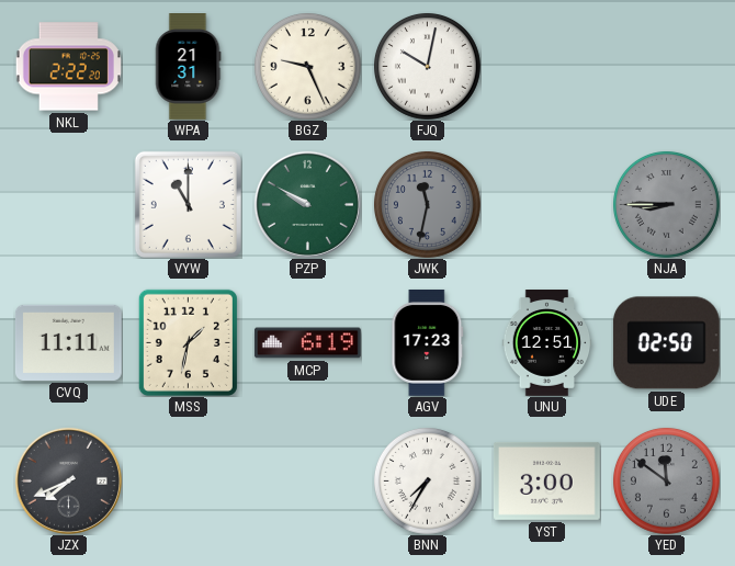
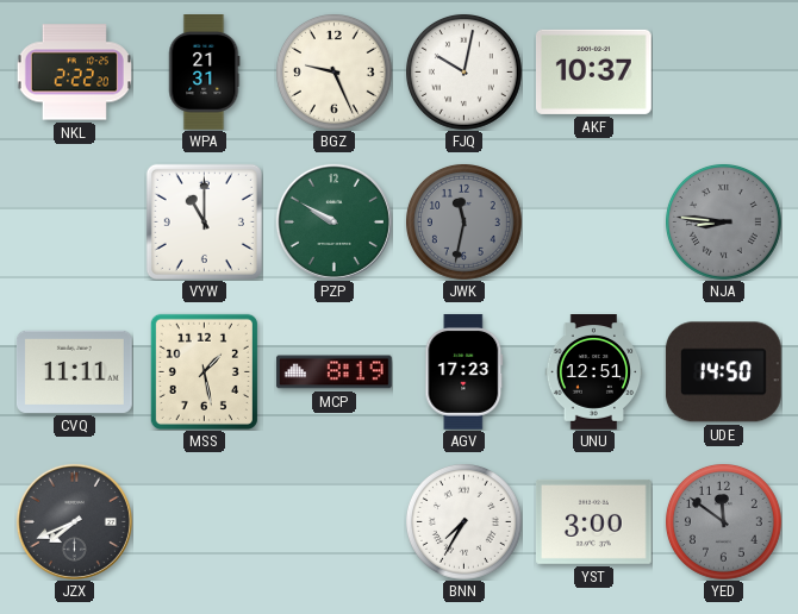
AKF: none -> 10:37 (593, 71)
NJA: 8:45 -> 8:46 (723, 221)
MSS: 1:32 -> 1:28 (204, 371)
MCP: 6:19 -> 8:19 (335, 372)
UDE: 02:50 -> 14:50 (723, 372)
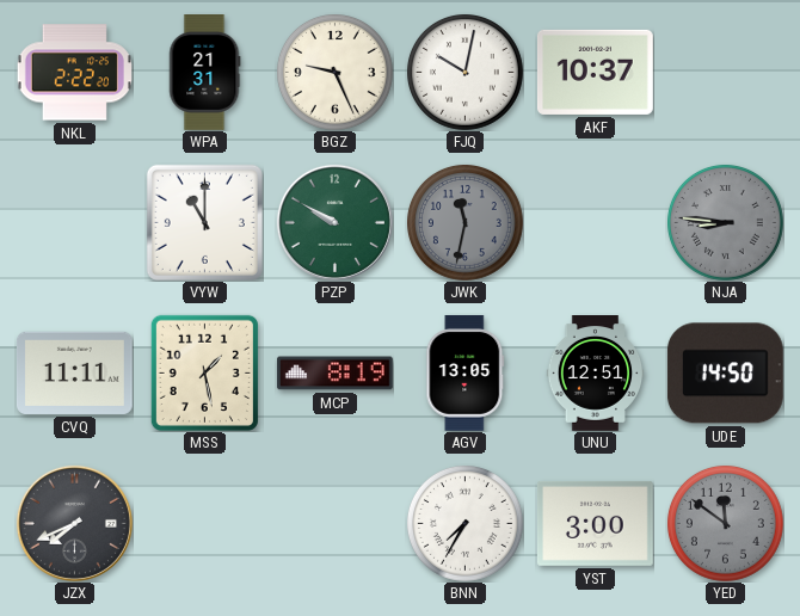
AGV: 17:23 -> 13:05 (466, 374)
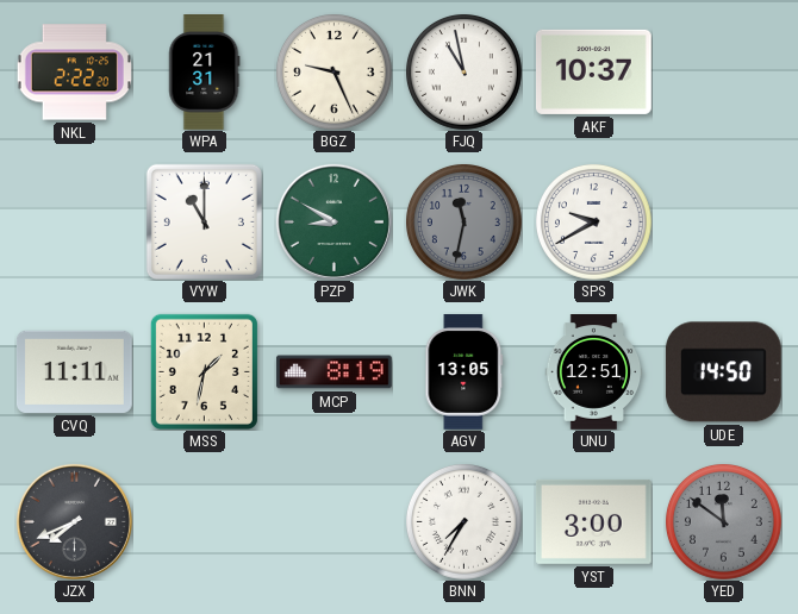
FJQ: 10:02 -> 10:58 (463, 71)
PZP: 9:50 -> 8:50 (333, 221)
SPS: none -> 9:40 (593, 221)
NJA: 8:46 -> none (725, 222)
MSS: 1:28 -> 1:32 (204, 371)
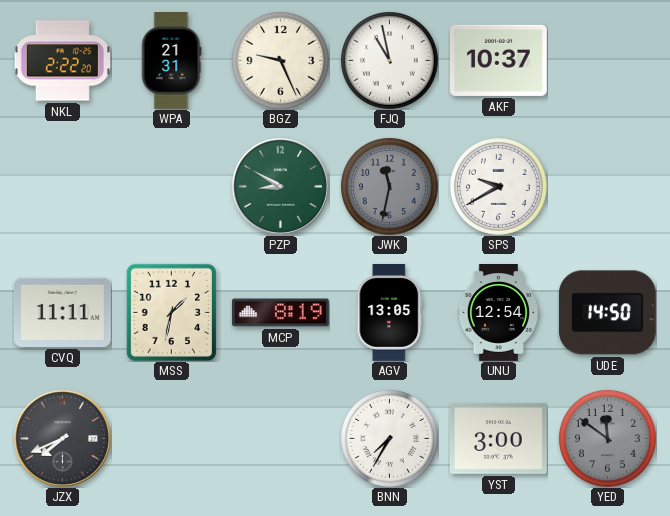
VYW: 11:00 -> none (204, 221)
UNU: 12:51 -> 12:54 (499, 313)
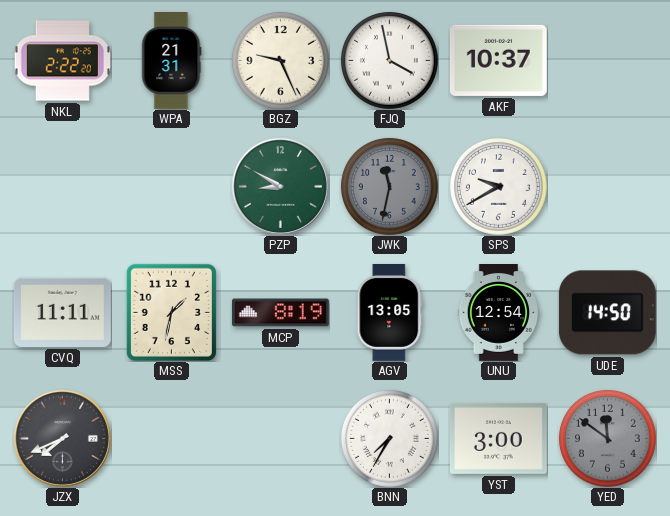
FJQ: 10:58 -> 3:58 (389, 60)
